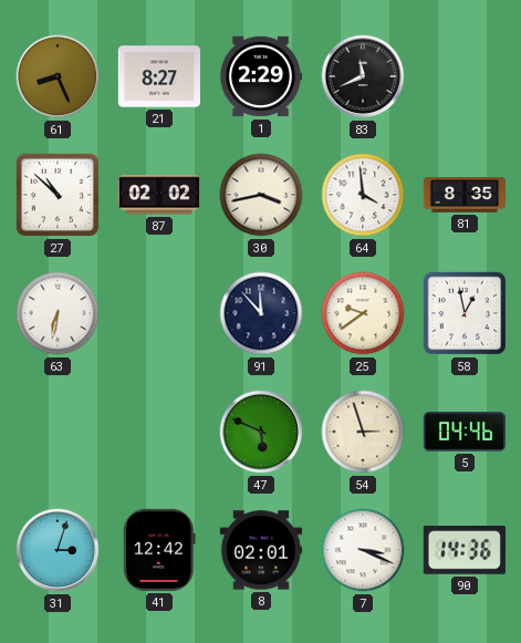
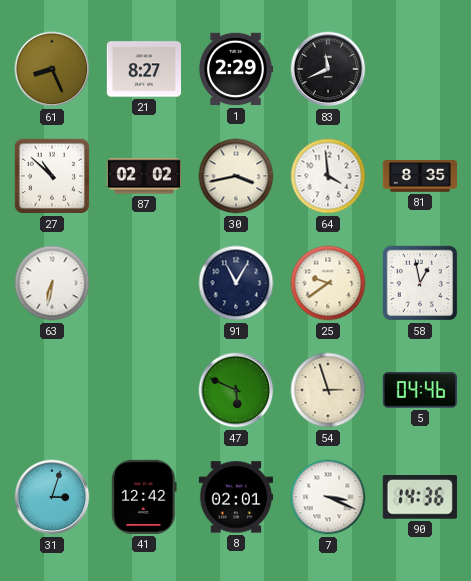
91: 11:53 -> 11:05 (236, 283)
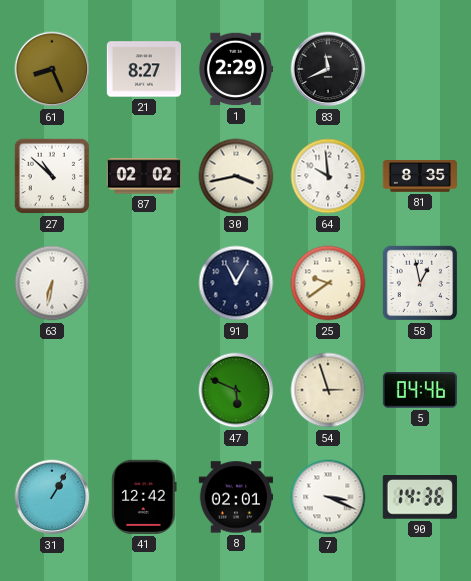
64: 3:59 -> 9:59 (328, 176)
31: 3:03 -> 1:05 (52, 497)
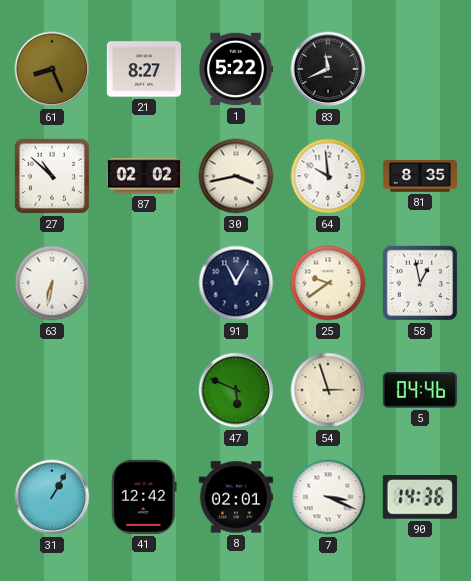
1: 2:29 -> 5:22 (235, 69)
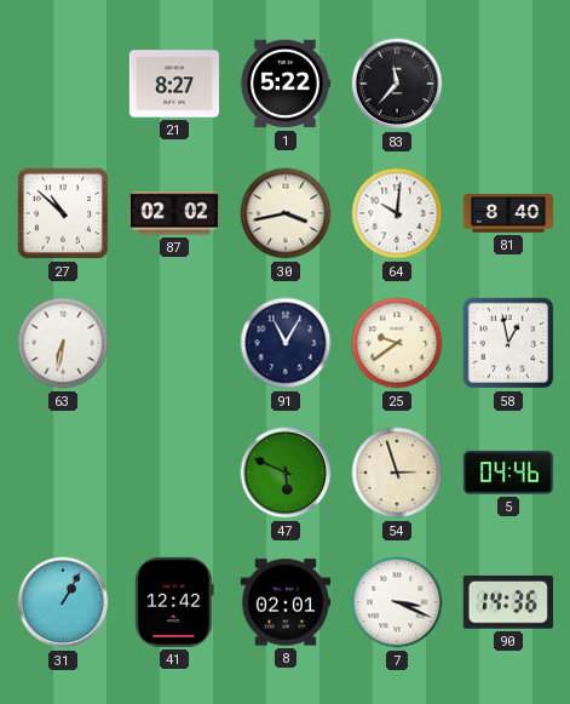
61: 8:26 -> none (52, 69)
83: 11:41 -> 11:37 (397, 84)
64: 9:59 -> 10:01 (397, 213)
81: 8:35 -> 8:40 (507, 214)
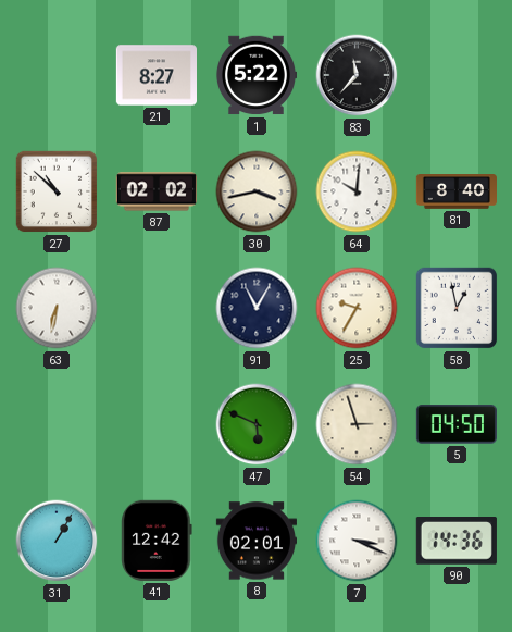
25: 9:39 -> 9:35 (357, 308)
5: 04:46 -> 04:50 (455, 424)
